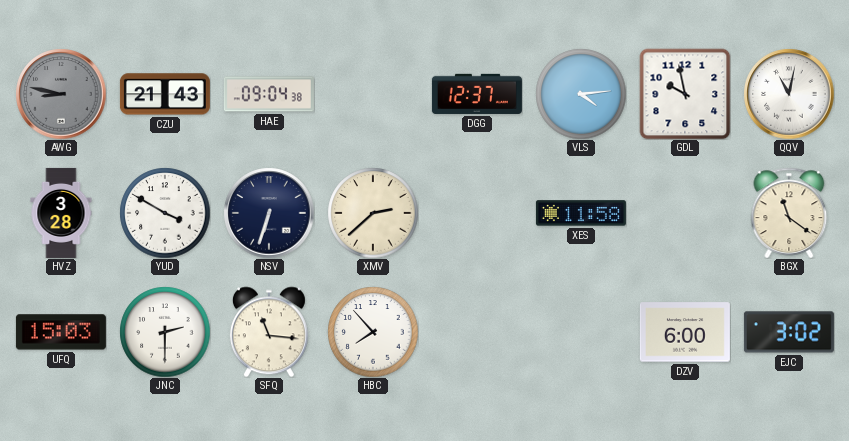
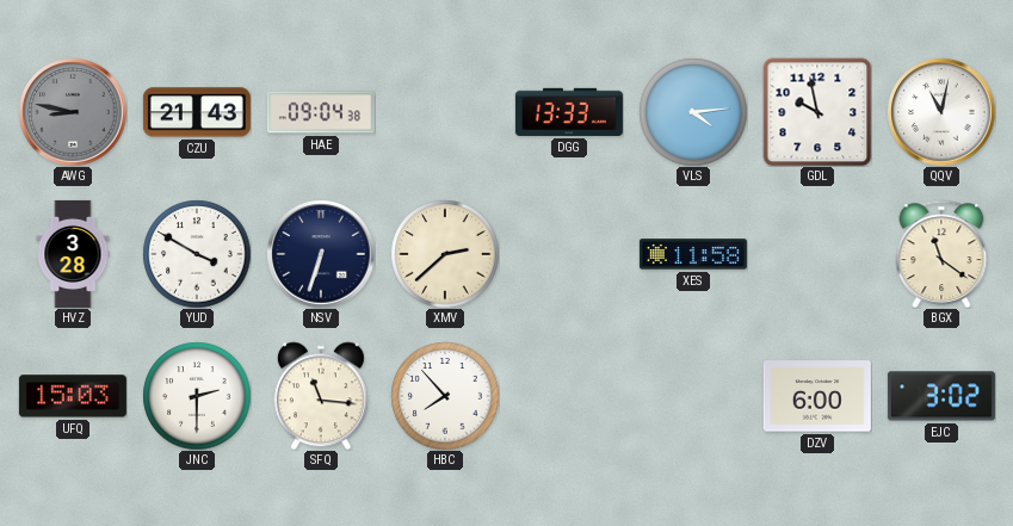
DGG: 12:37 -> 13:33 (569, 112)
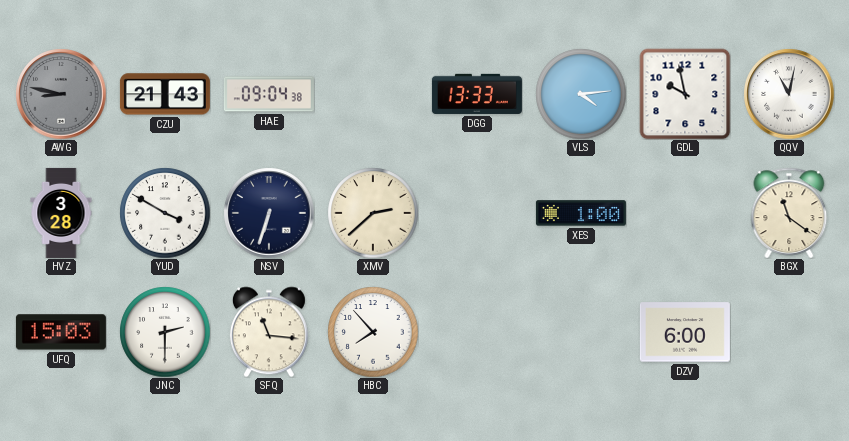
XES: 11:58 -> 1:00 (581, 213)
EJC: 3:02 -> none (941, 396)
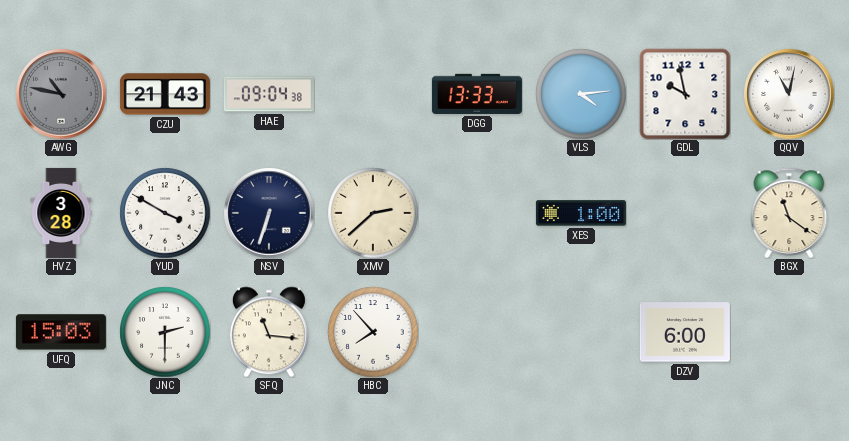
AWG: 8:47 -> 10:47 (61, 94)
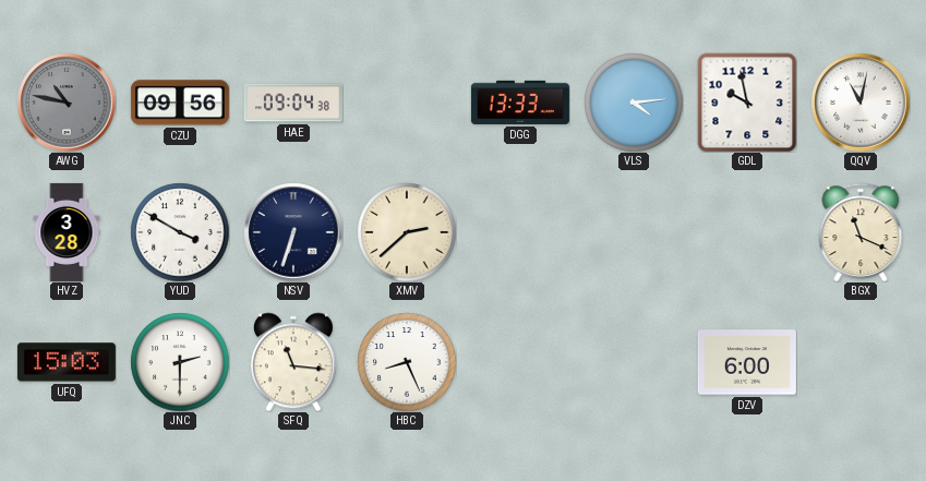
CZU: 21:43 -> 09:56 (180, 103)
XES: 1:00 -> none (581, 213)
BGX: 11:21 -> 11:19 (861, 231)
HBC: 7:53 -> 8:26 (407, 362)
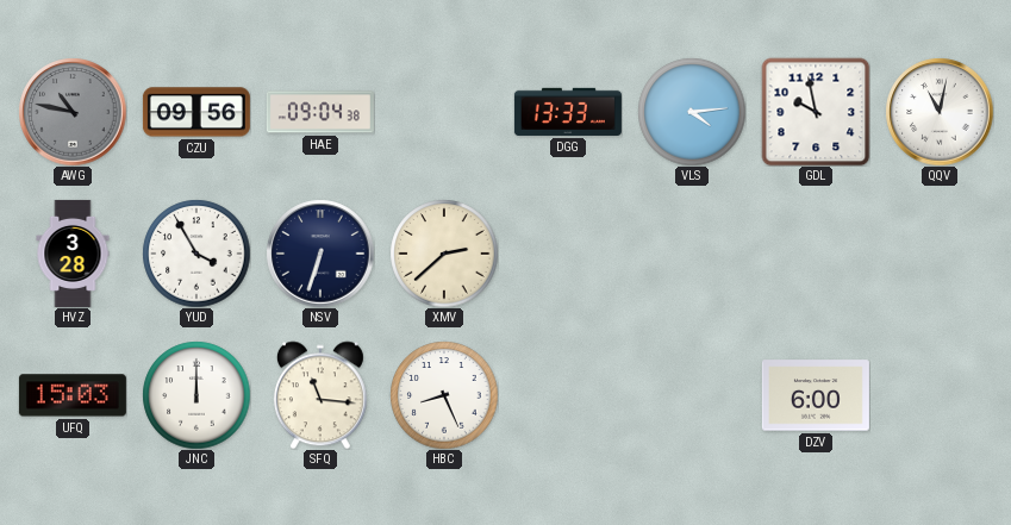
YUD: 3:50 -> 3:55 (196, 254)
BGX: 11:19 -> none (861, 231)
JNC: 2:30 -> 12:00 (196, 395)
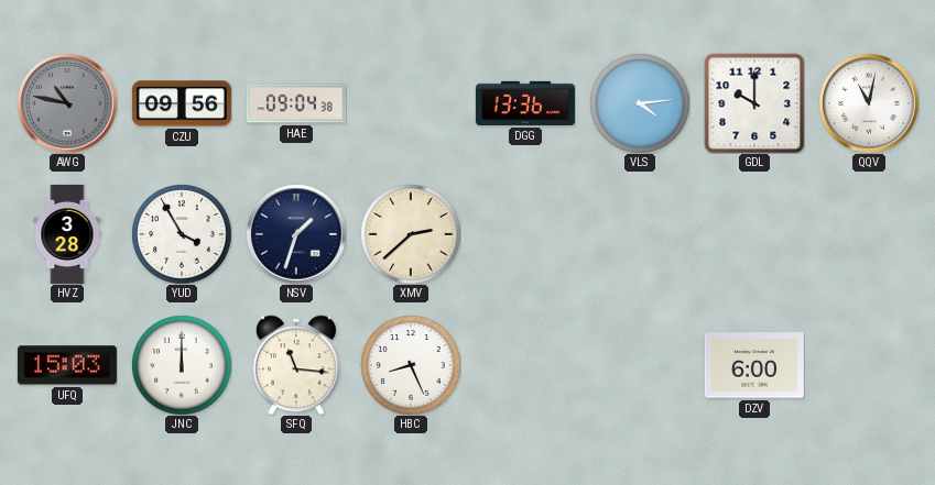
DGG: 13:33 -> 13:36 (525, 103)
GDL: 9:58 -> 10:00 (754, 103)
NSV: 6:33 -> 1:33 (296, 234)
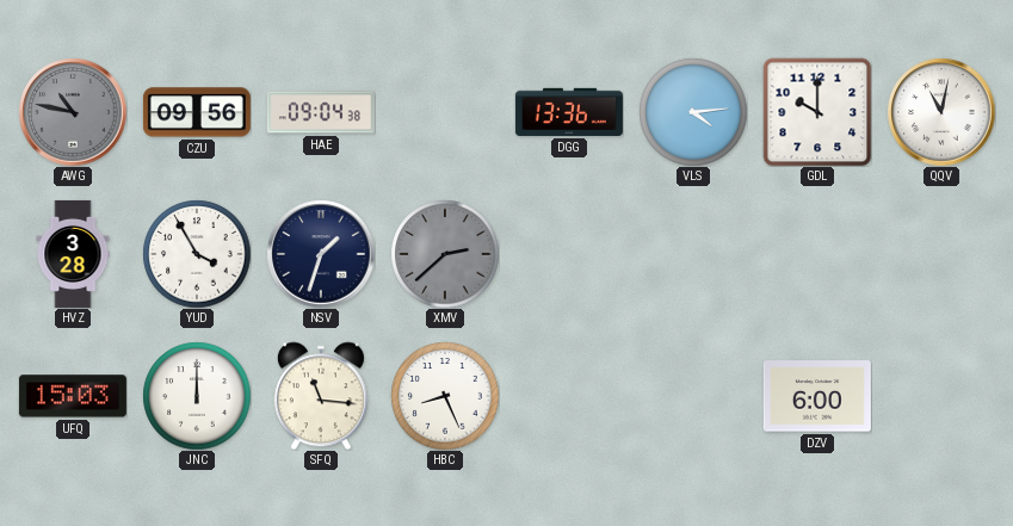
XMV dial: cream -> grey (445, 254)
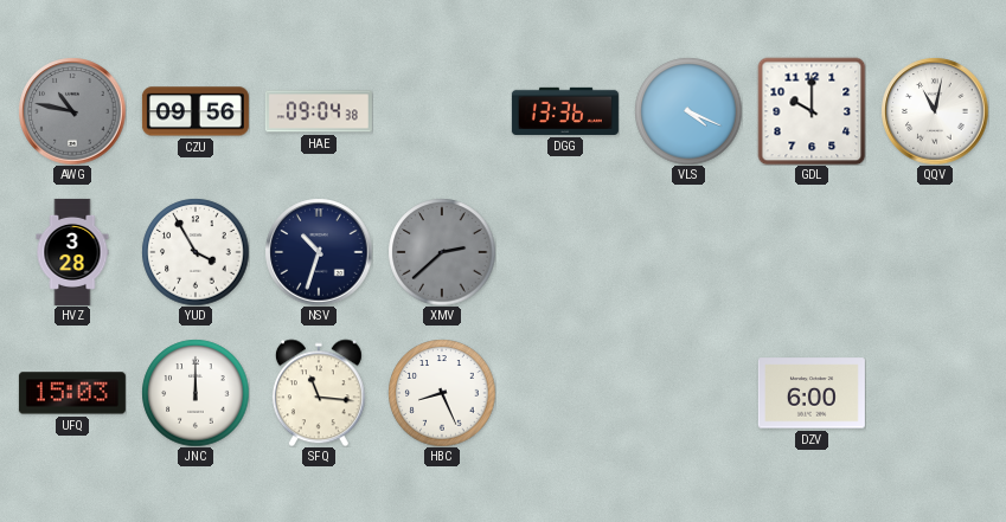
VLS: 4:14 -> 4:19 (688, 111)
NSV: 1:33 -> 10:33 (319, 252)
